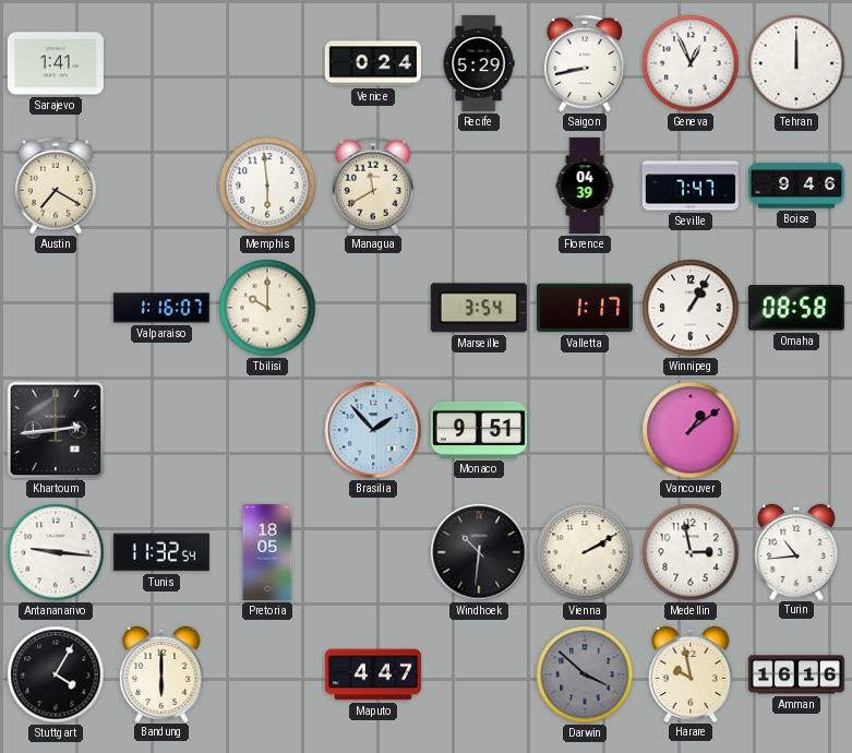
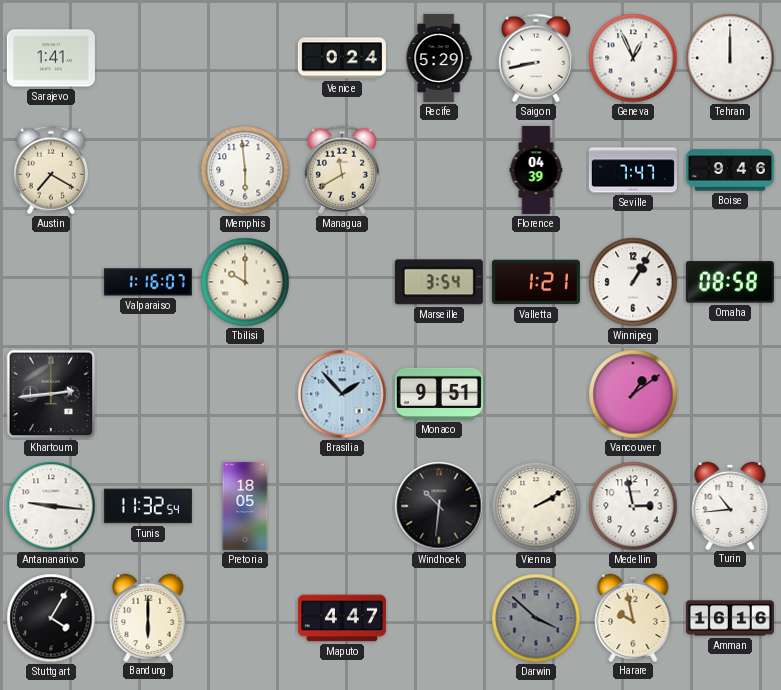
Valletta: 1:17 -> 1:21 (536, 282)
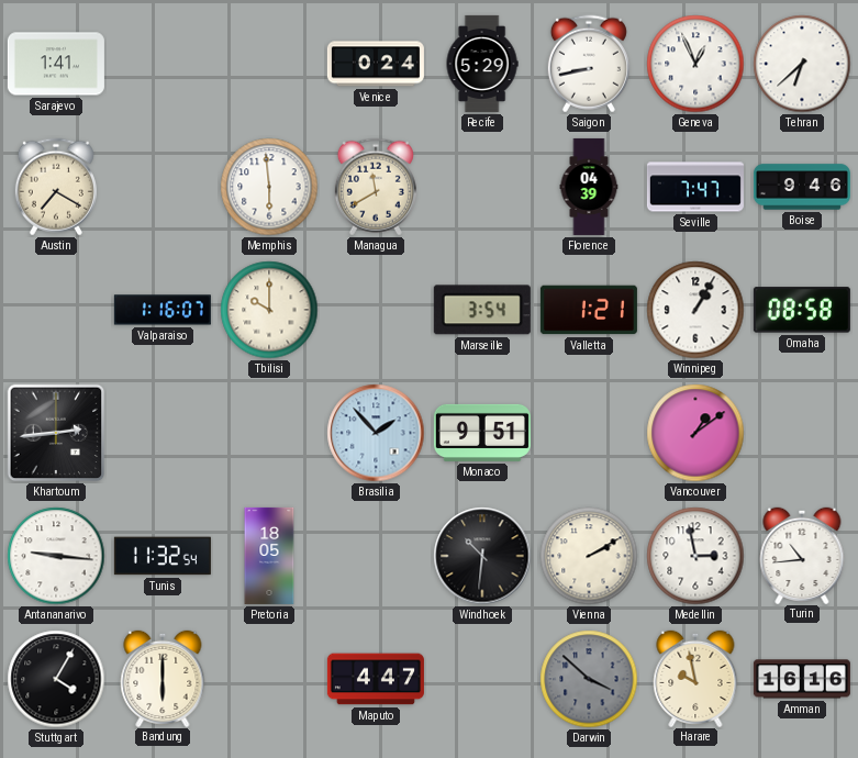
Tehran: 12:00 -> 6:38 (802, 64)
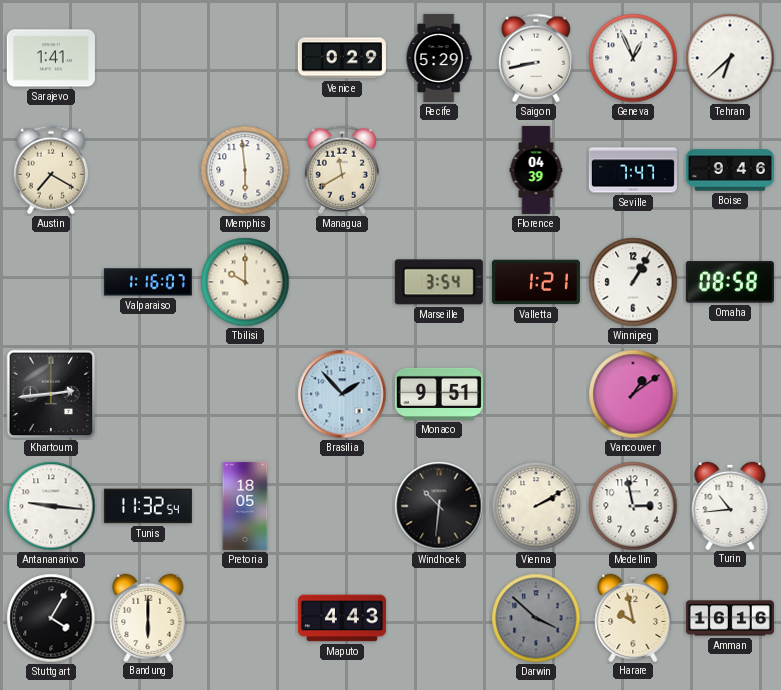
Venice: 0:24 -> 0:29 (342, 58)
Maputo: 4:47 -> 4:43 (342, 618)
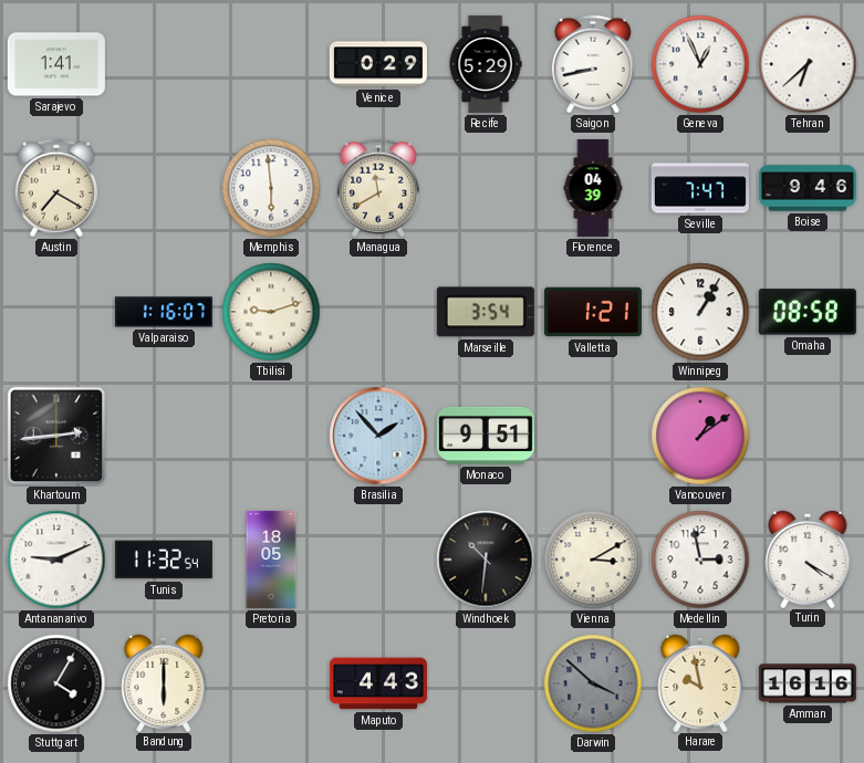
Tbilisi: 10:00 -> 9:12 (271, 312)
Antananarivo: 9:16 -> 9:11 (56, 560)
Vienna: 2:10 -> 3:10 (593, 560)
Turin: 10:44 -> 4:20 (808, 558)
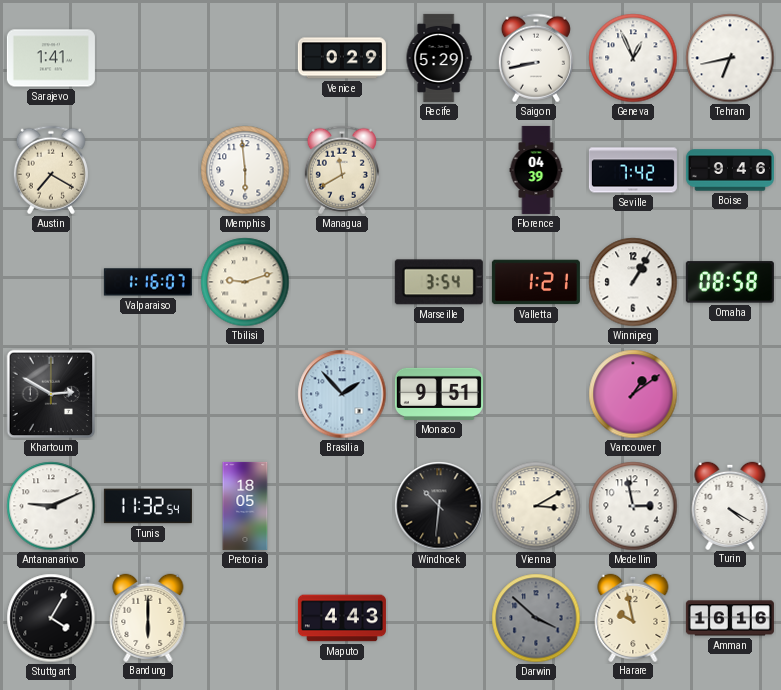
Tehran: 6:38 -> 6:43 (730, 58)
Seville: 7:47 -> 7:42 (633, 170)
Khartoum: 2:44 -> 2:50 (51, 394)
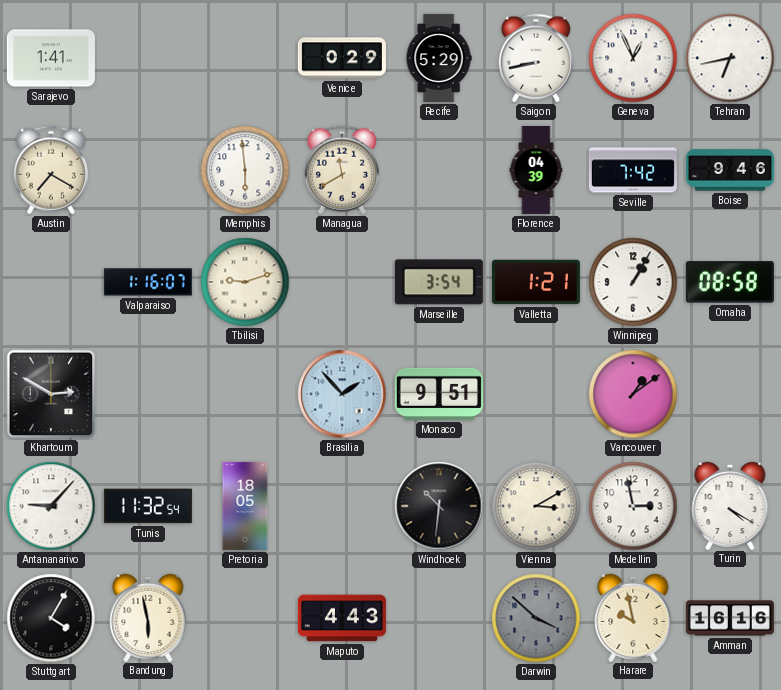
Antananarivo: 9:11 -> 9:07 (51, 506)
Bandung: 6:00 -> 5:58 (148, 617)
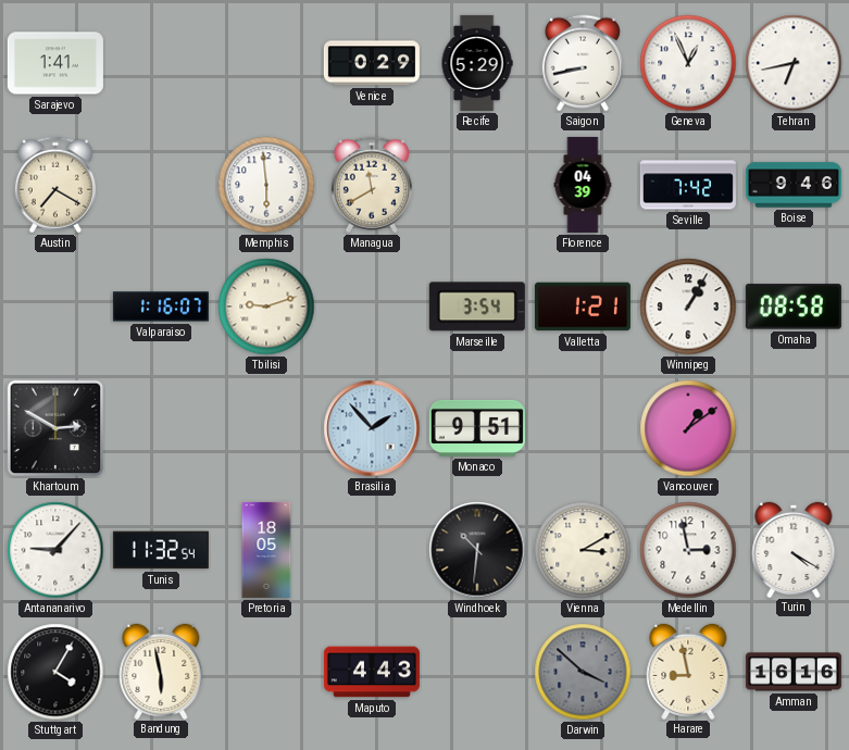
Harare: 9:58 -> 8:58 (688, 671)
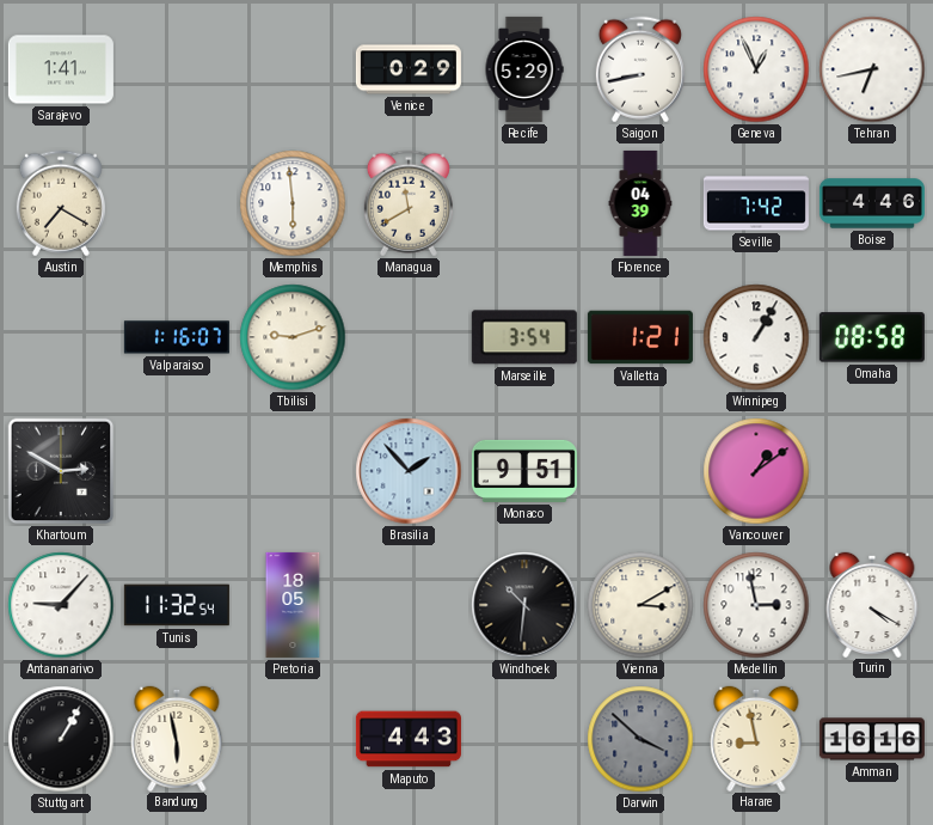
Boise: 9:46 -> 4:46 (872, 203)
Stuttgart: 4:05 -> 1:05 (61, 739)
